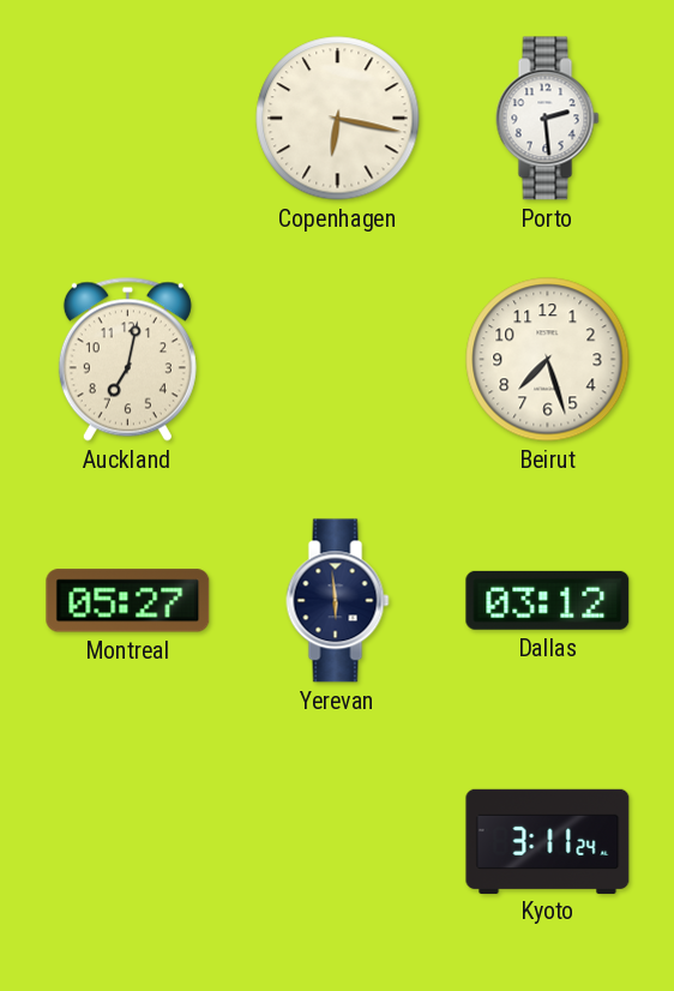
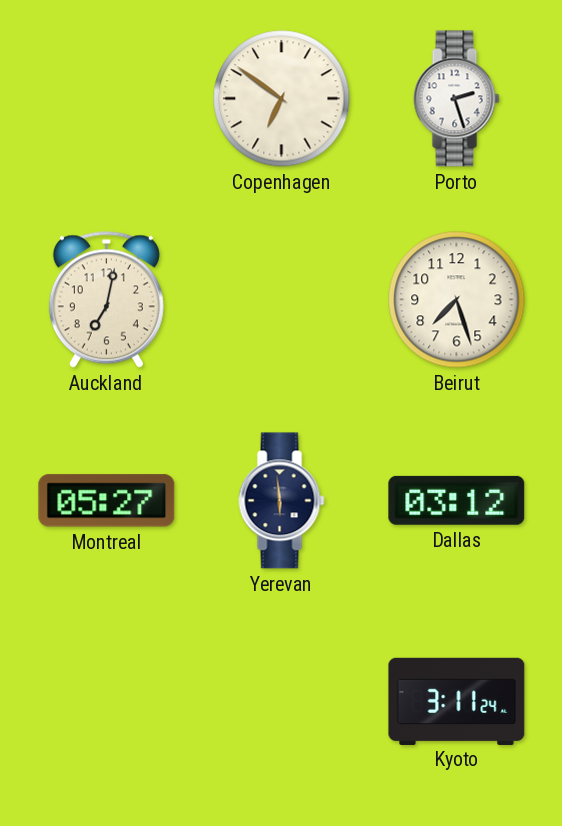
Copenhagen: 6:17 -> 6:51 (282, 99)
Porto: 2:29 -> 2:27 (457, 99)
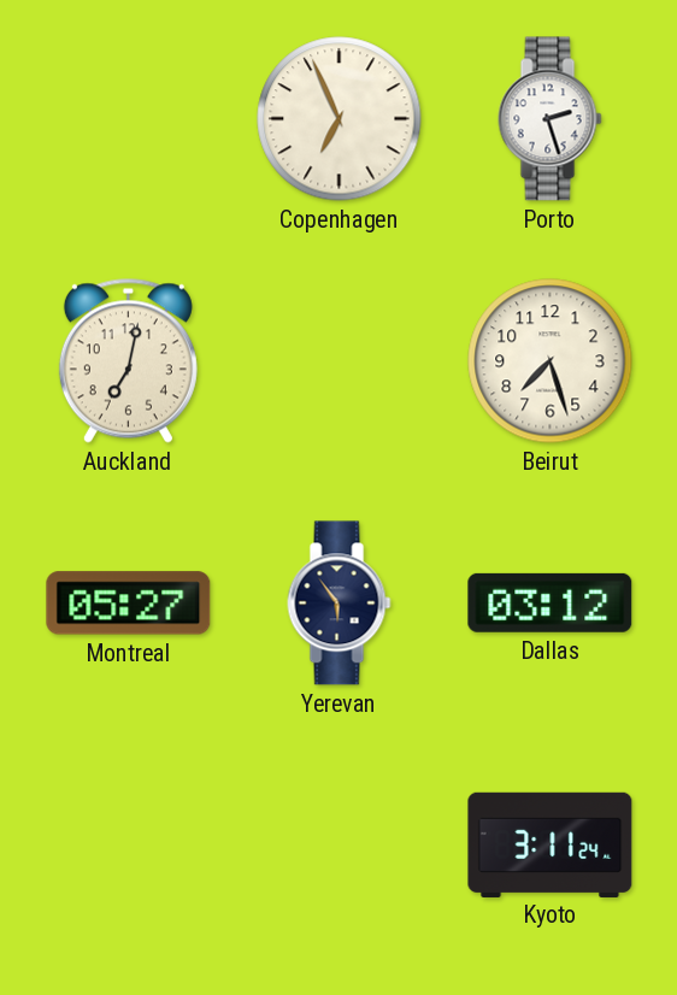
Copenhagen: 6:51 -> 6:56 (340, 119)
Yerevan: 5:59 -> 5:54 (340, 604)
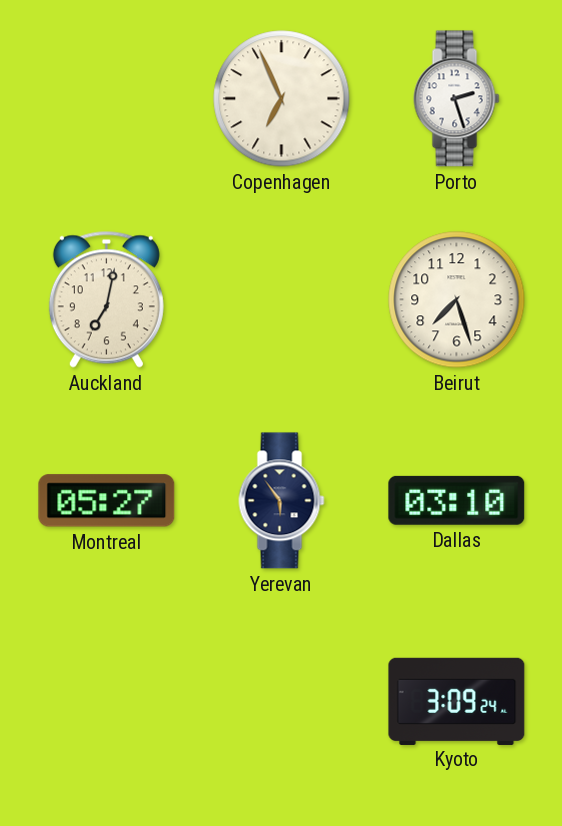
Dallas: 03:12 -> 03:10 (457, 500)
Kyoto: 3:11 -> 3:09 (457, 701)
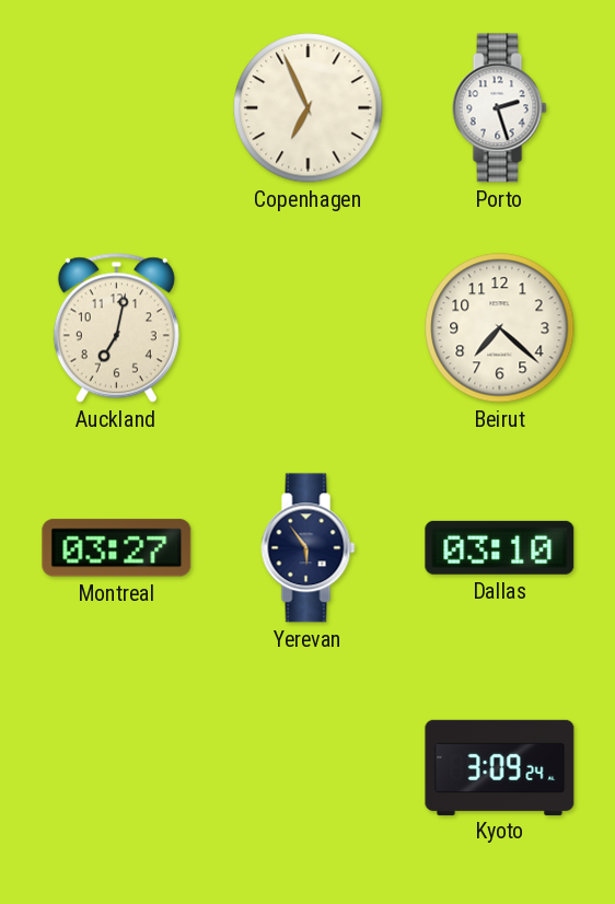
Beirut: 7:27 -> 7:22 (500, 328)
Montreal: 05:27 -> 03:27 (117, 548)
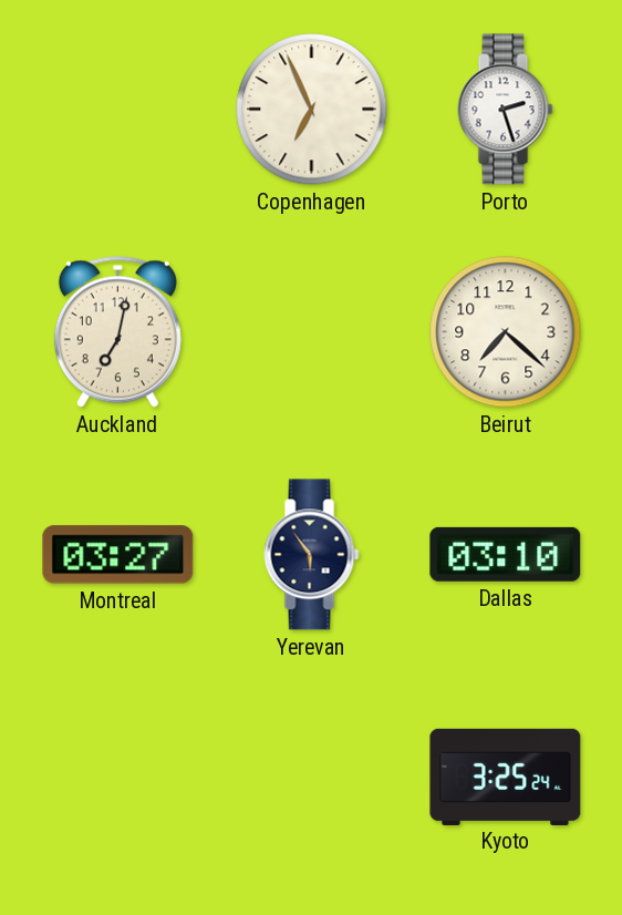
Kyoto: 3:09 -> 3:25 (506, 777)
